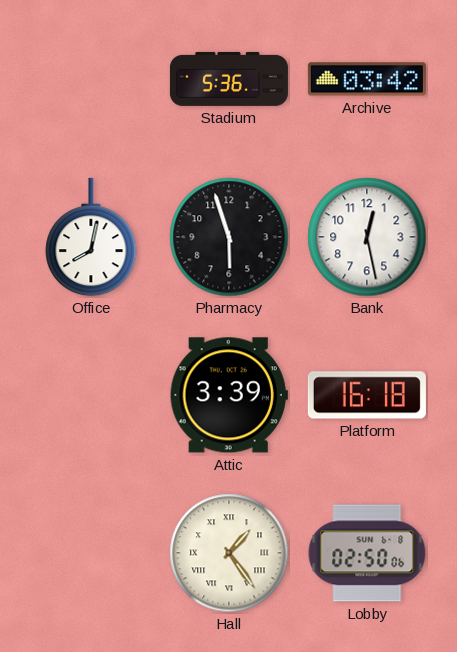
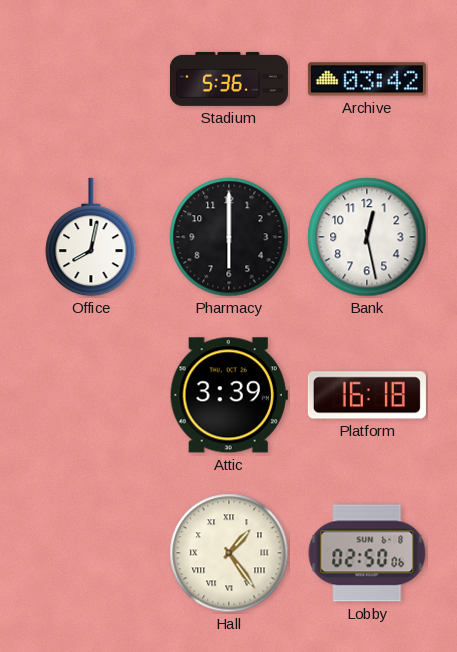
Pharmacy: 5:57 -> 6:00 (229, 237)
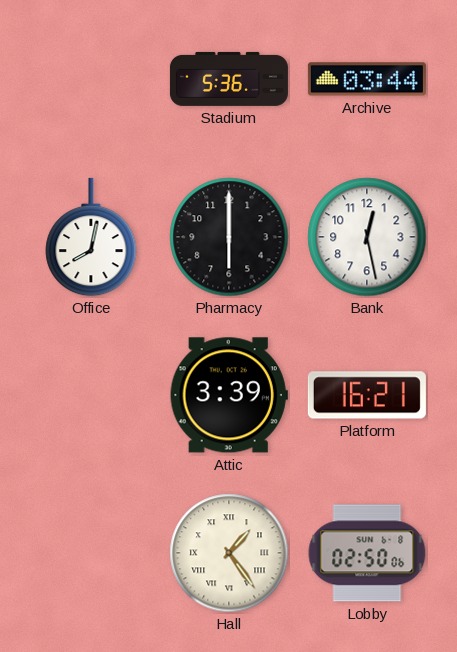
Archive: 03:42 -> 03:44 (367, 79)
Platform: 16:18 -> 16:21 (367, 395)
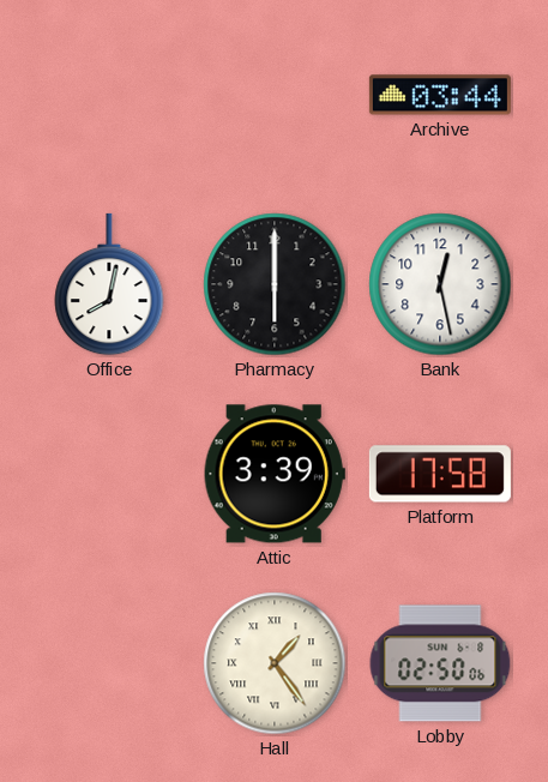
Stadium: 5:36 -> none (229, 79)
Platform: 16:21 -> 17:58 (440, 474)
